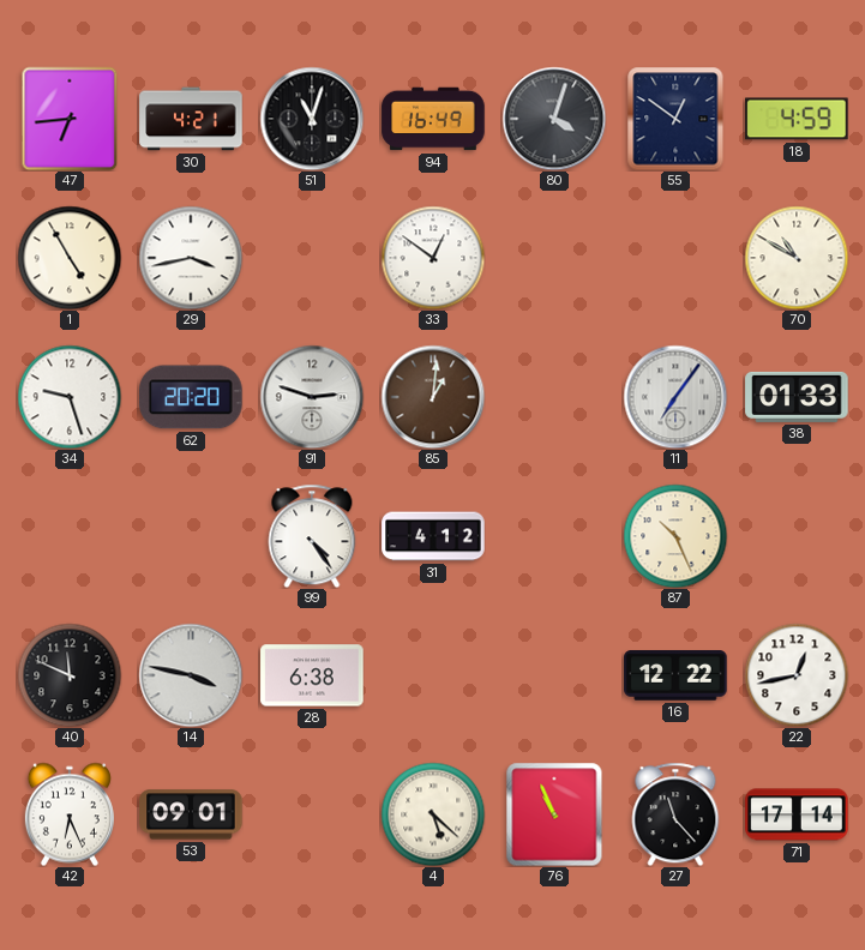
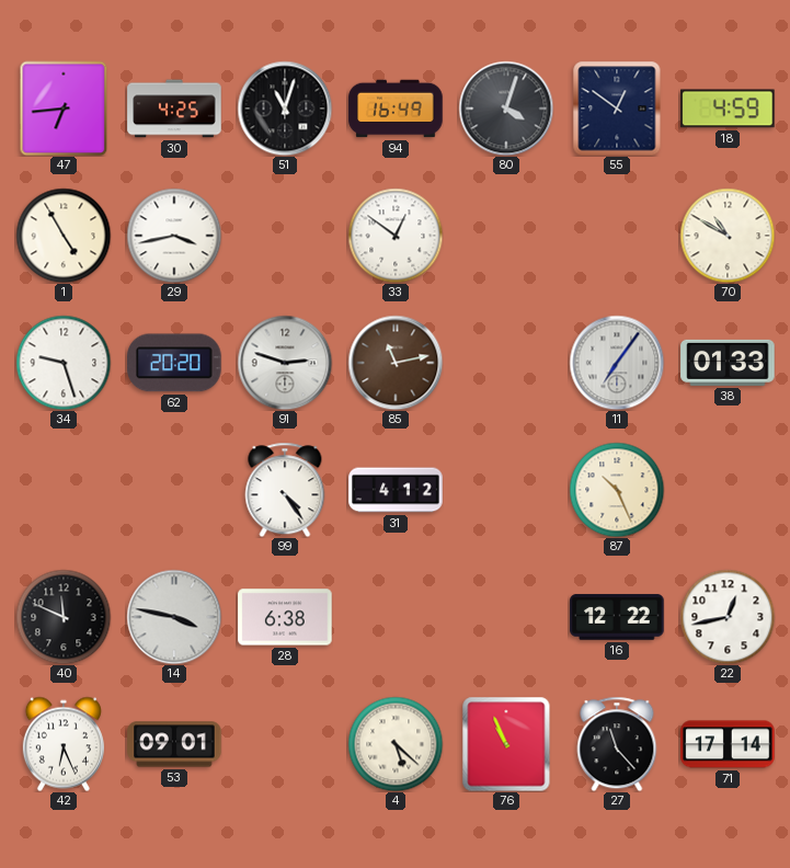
30: 4:21 -> 4:25 (174, 108)
85: 1:01 -> 11:13 (396, 363)
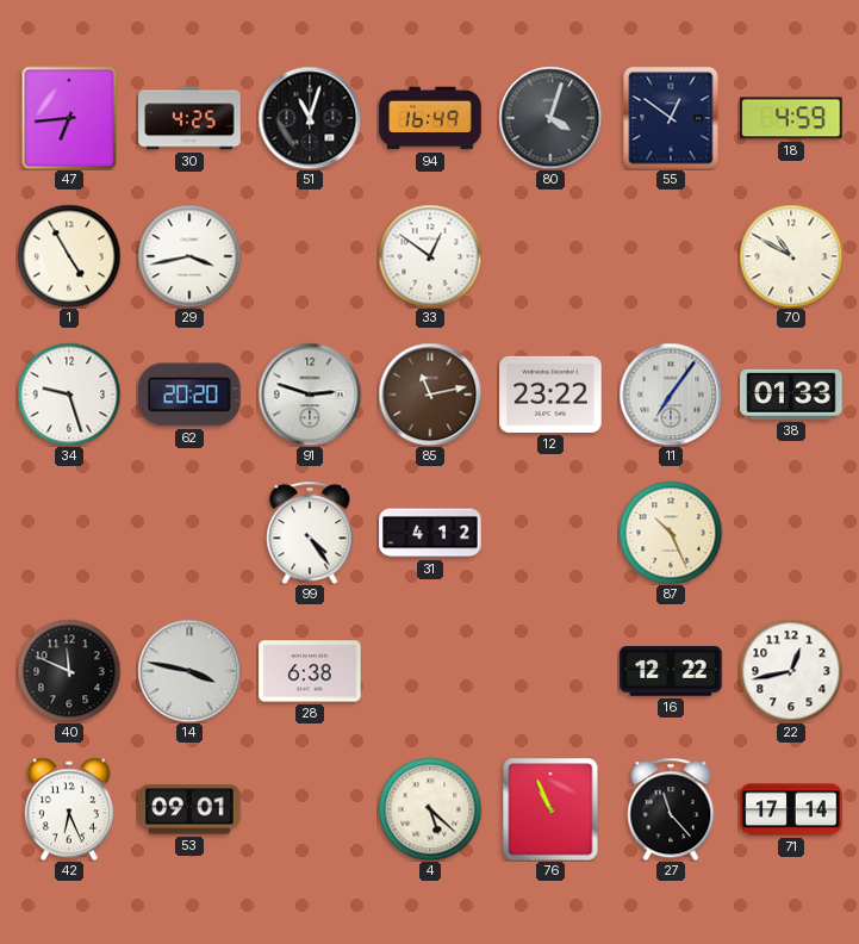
12: none -> 23:22 (550, 395)
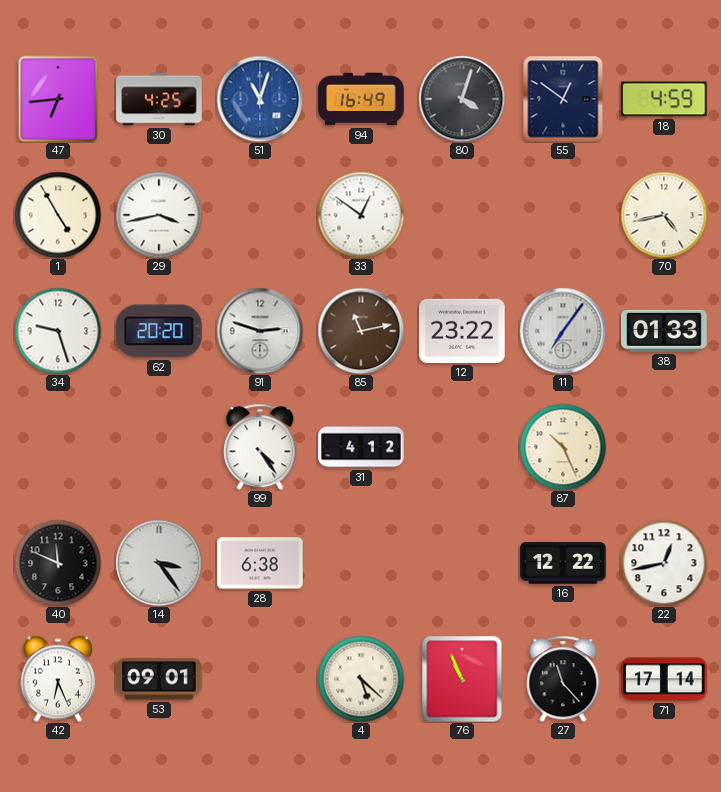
51 dial: black -> blue (260, 99)
70: 10:50 -> 4:43 (664, 215)
14: 3:47 -> 3:24 (159, 563)
